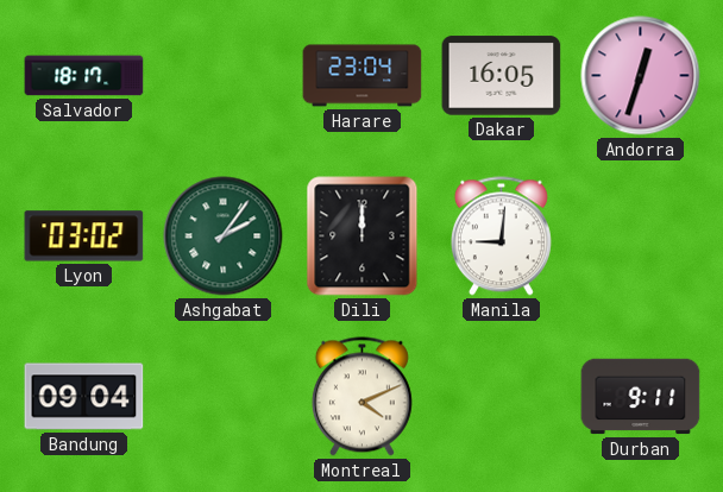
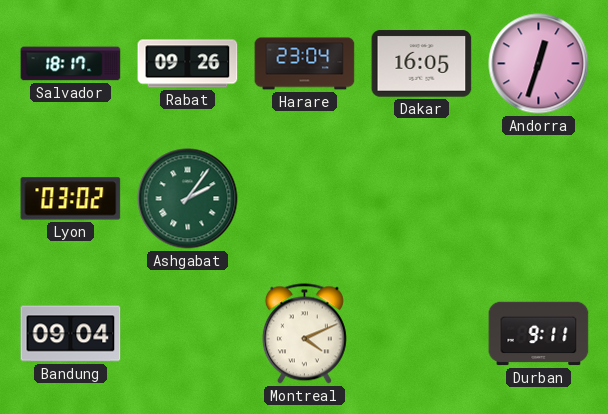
Rabat: none -> 09:26 (188, 64)
Dili: 12:00 -> none (363, 236)
Manila: 9:01 -> none (501, 236)
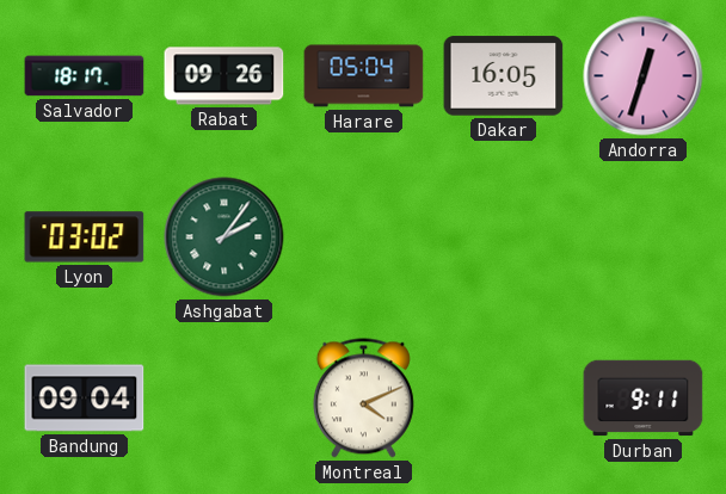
Harare: 23:04 -> 05:04 (364, 76)
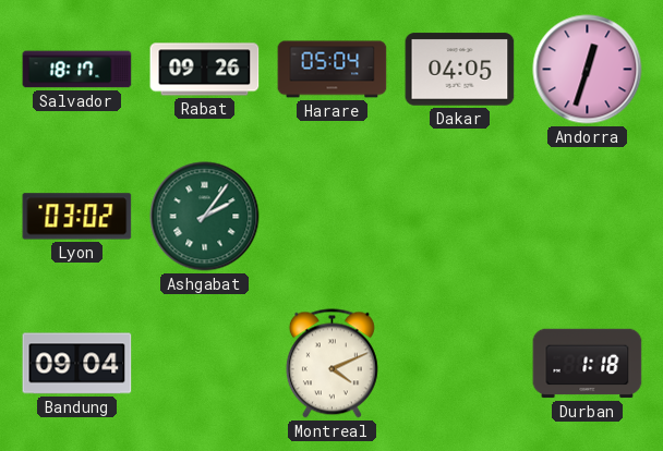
Dakar: 16:05 -> 04:05 (460, 70)
Durban: 9:11 -> 1:18 (588, 364)
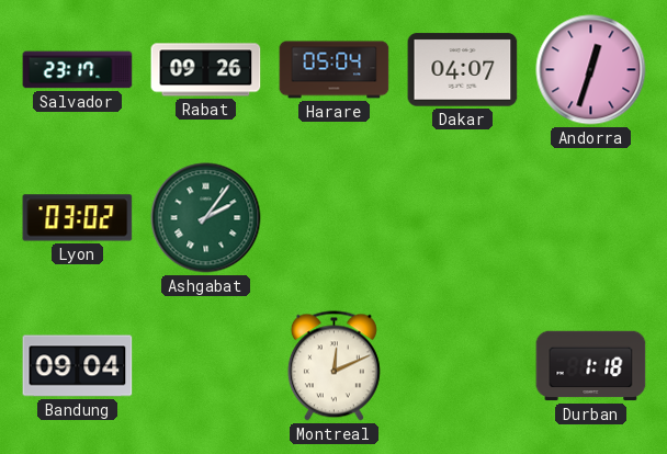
Salvador: 18:17 -> 23:17 (78, 70)
Dakar: 04:05 -> 04:07 (463, 70)
Montreal: 4:11 -> 12:11 (333, 366)
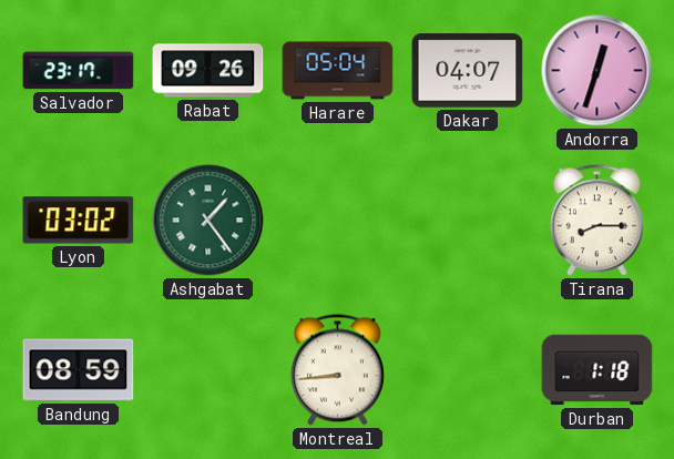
Ashgabat: 2:06 -> 1:24 (208, 221)
Tirana: none -> 8:15 (596, 221)
Bandung: 09:04 -> 08:59 (79, 370)
Montreal: 12:11 -> 8:44 (337, 370)
